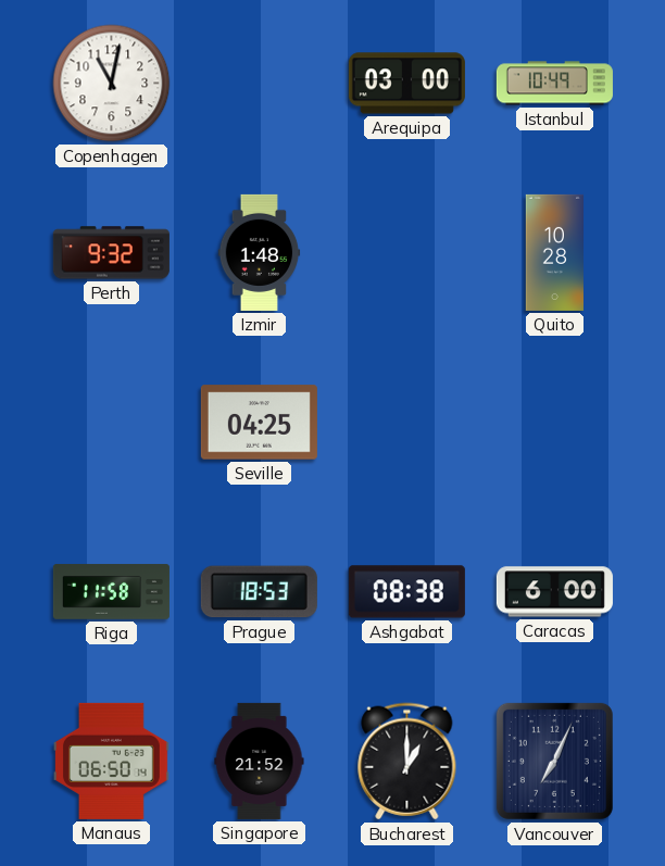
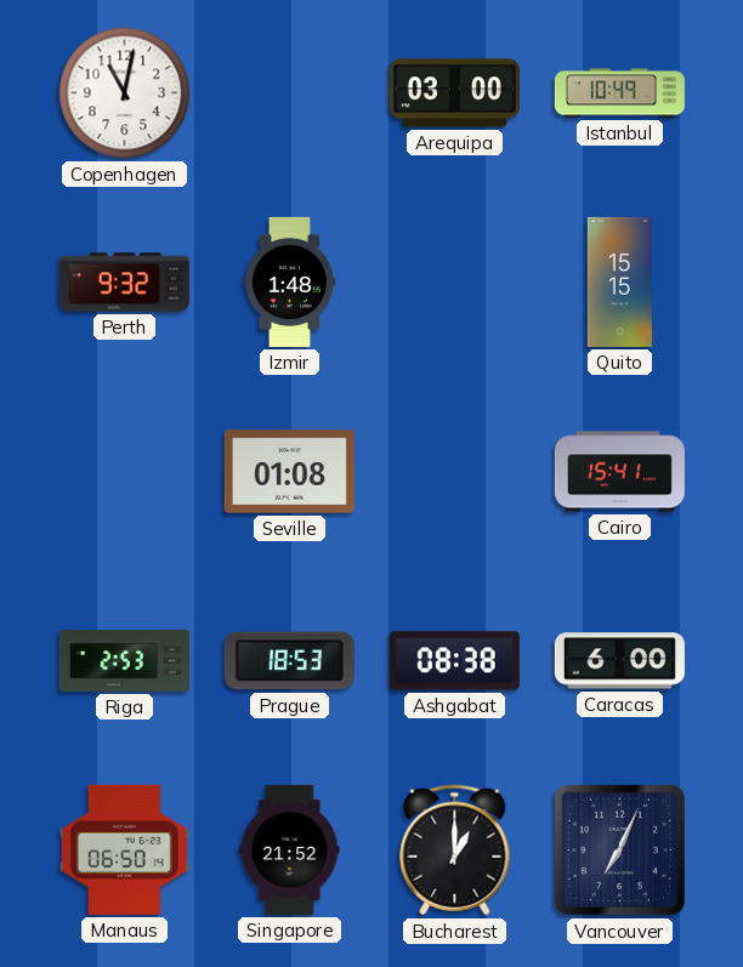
Quito: 10:28 -> 15:15 (619, 281)
Seville: 04:25 -> 01:08 (289, 472)
Cairo: none -> 15:41 (619, 472)
Riga: 11:58 -> 2:53 (124, 661)
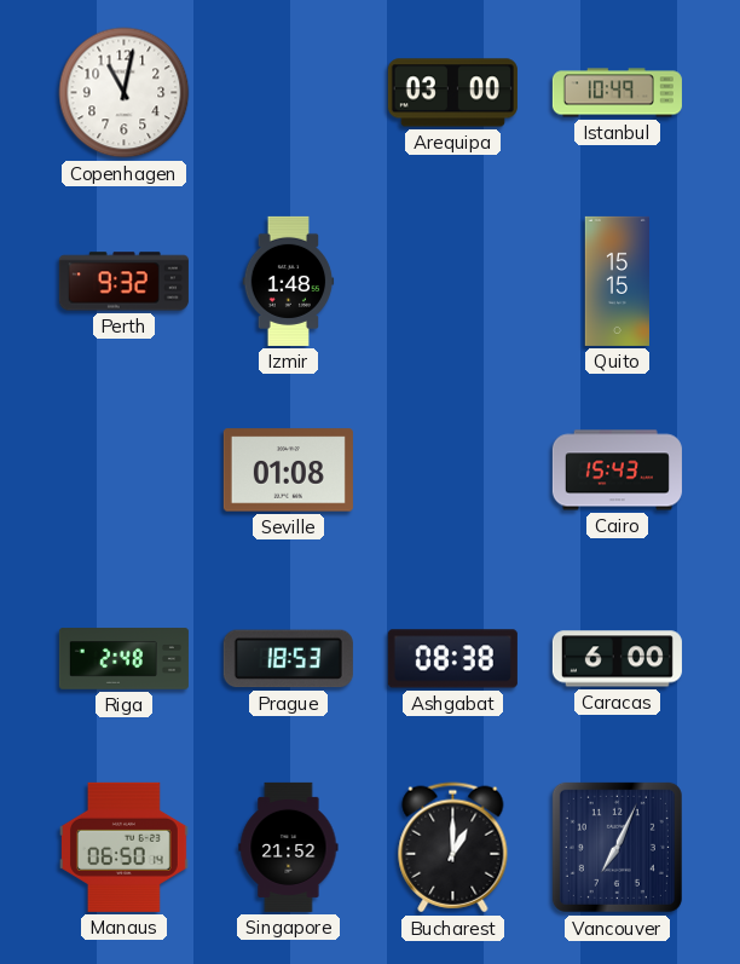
Cairo: 15:41 -> 15:43 (617, 471)
Riga: 2:53 -> 2:48 (123, 659)
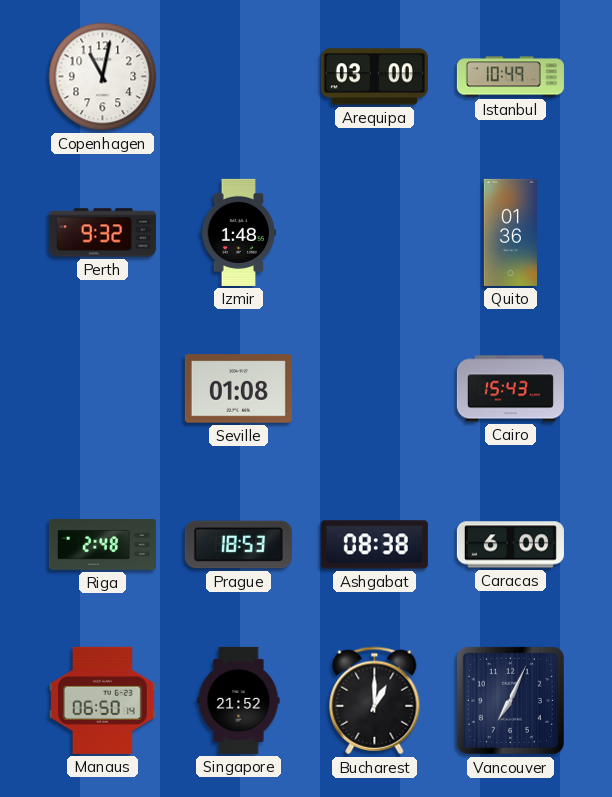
Quito: 15:15 -> 01:36 (510, 232)
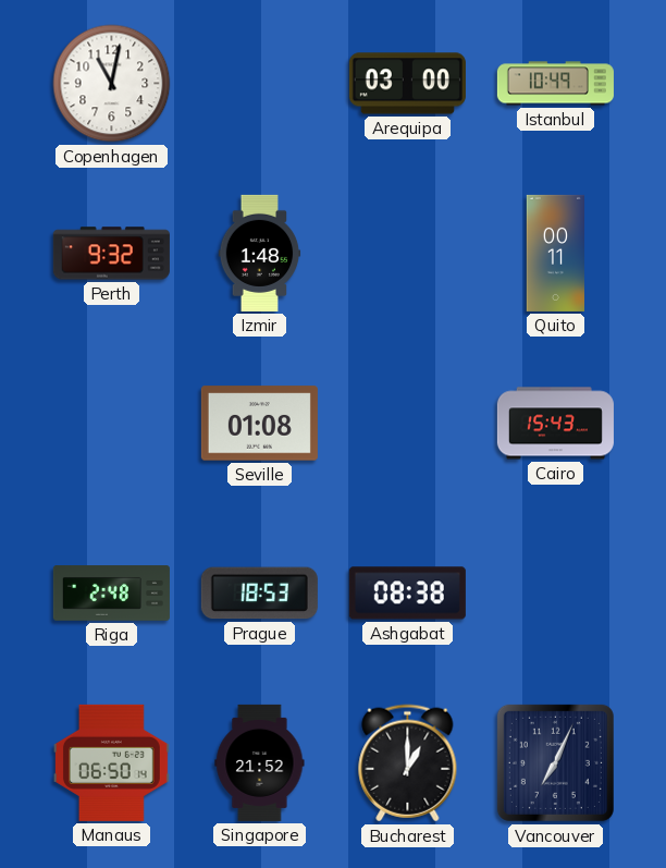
Quito: 01:36 -> 00:11 (555, 253)
Caracas: 6:00 -> none (510, 545)
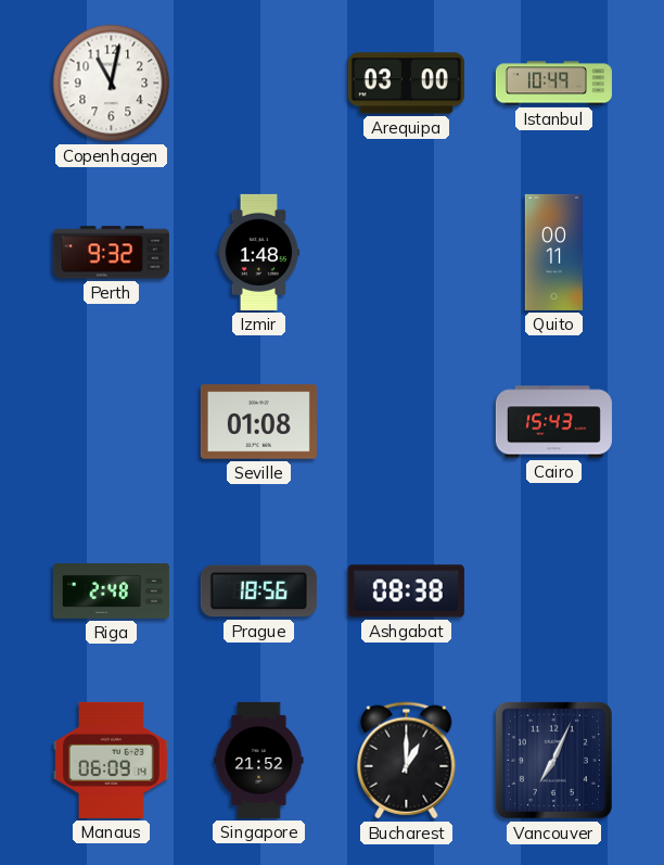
Prague: 18:53 -> 18:56 (258, 591)
Manaus: 06:50 -> 06:09 (111, 760)
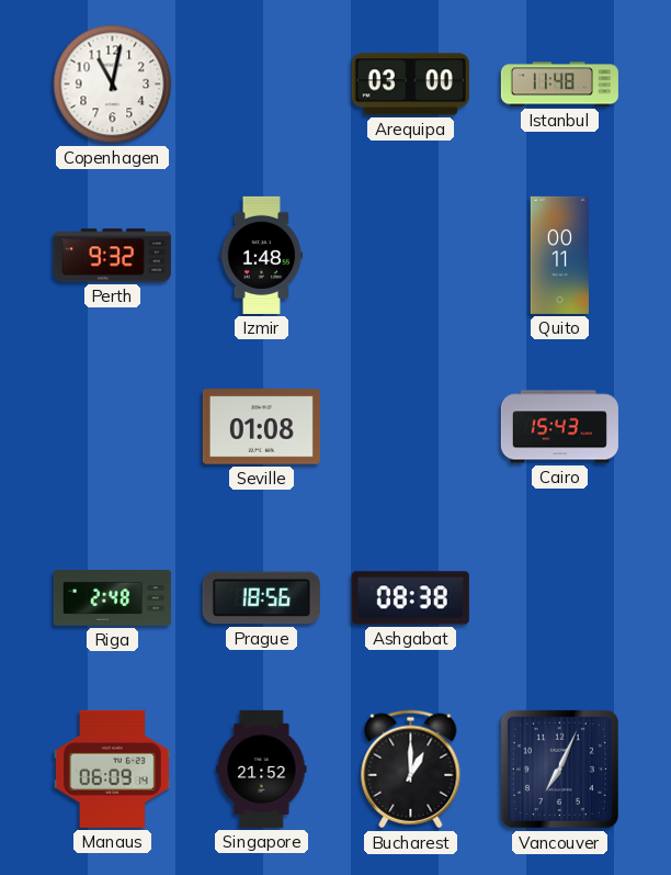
Istanbul: 10:49 -> 11:48 (559, 85)
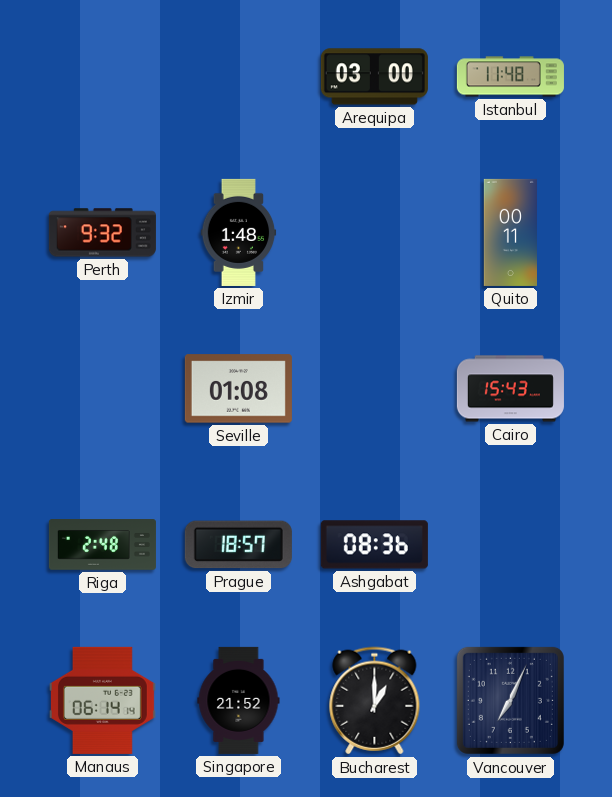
Copenhagen: 11:02 -> none (113, 85)
Prague: 18:56 -> 18:57 (238, 545)
Ashgabat: 08:38 -> 08:36 (374, 545)
Manaus: 06:09 -> 06:14 (102, 700)
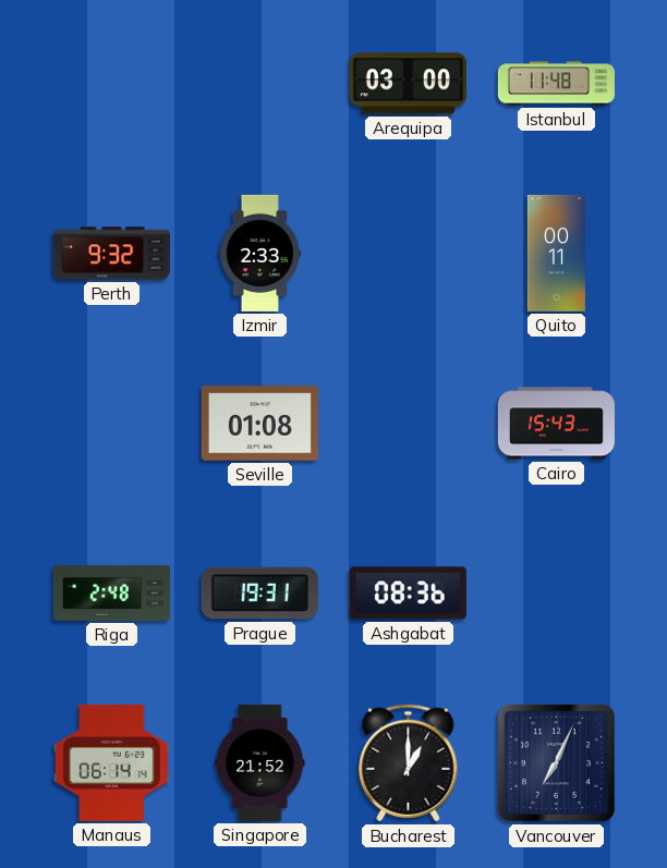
Izmir: 1:48 -> 2:33 (260, 253)
Prague: 18:57 -> 19:31 (259, 594)
